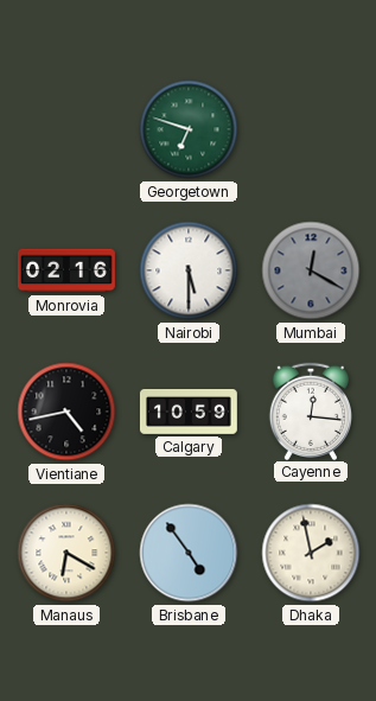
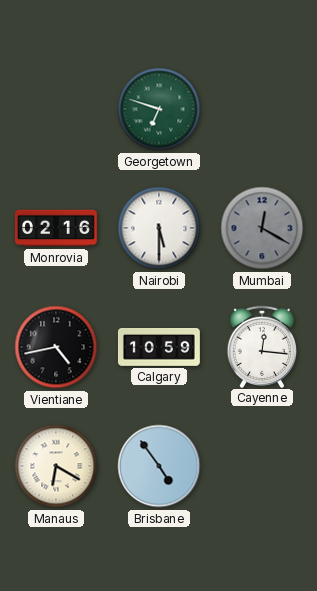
Dhaka: 1:58 -> none (311, 553)
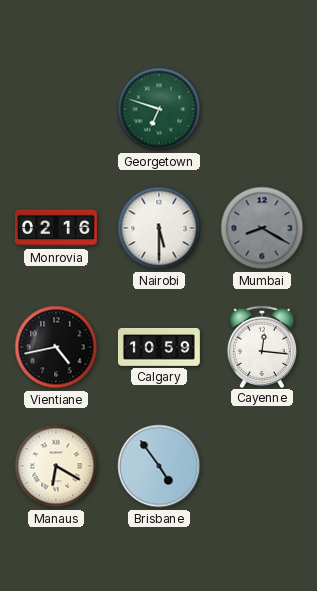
Mumbai: 12:20 -> 8:20 (262, 228)
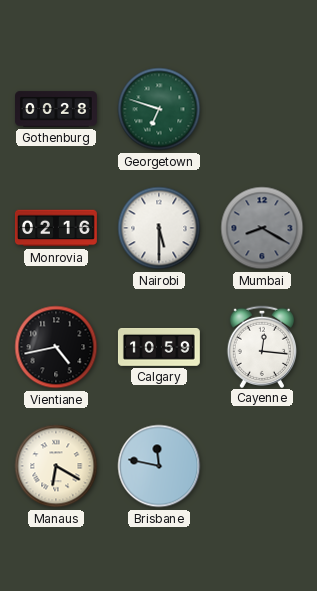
Gothenburg: none -> 00:28 (57, 109)
Brisbane: 4:54 -> 11:47 (159, 466)
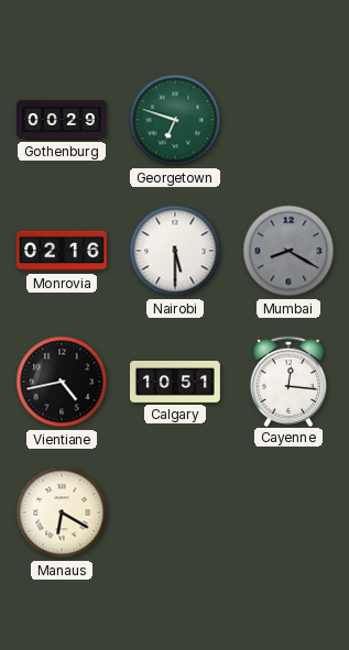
Gothenburg: 00:28 -> 00:29 (63, 120)
Calgary: 10:59 -> 10:51 (175, 383)
Brisbane: 11:47 -> none (159, 466)
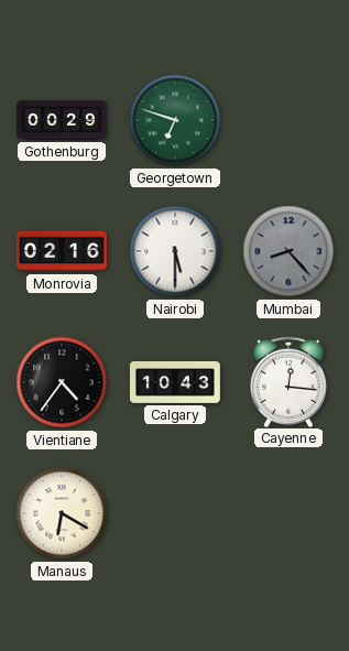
Mumbai: 8:20 -> 8:23 (288, 251)
Vientiane: 4:43 -> 4:36 (62, 382)
Calgary: 10:51 -> 10:43 (175, 383)
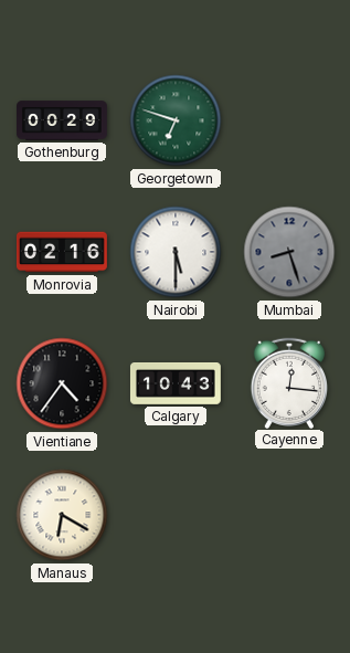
Mumbai: 8:23 -> 8:27 (289, 252)
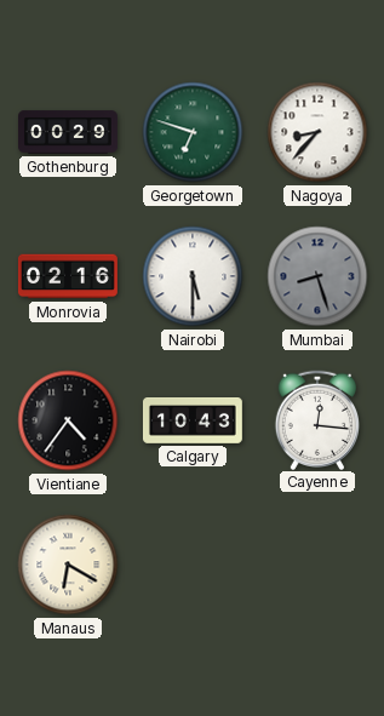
Nagoya: none -> 8:37 (317, 132)
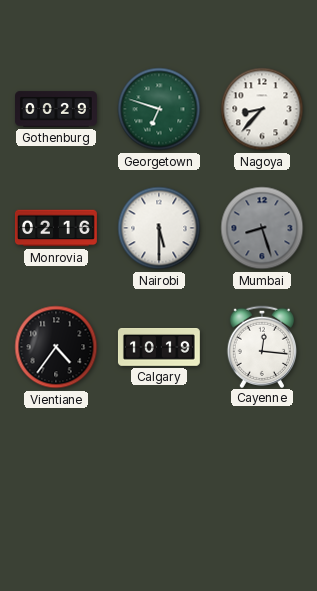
Calgary: 10:43 -> 10:19 (159, 348)
Manaus: 6:20 -> none (68, 565)
